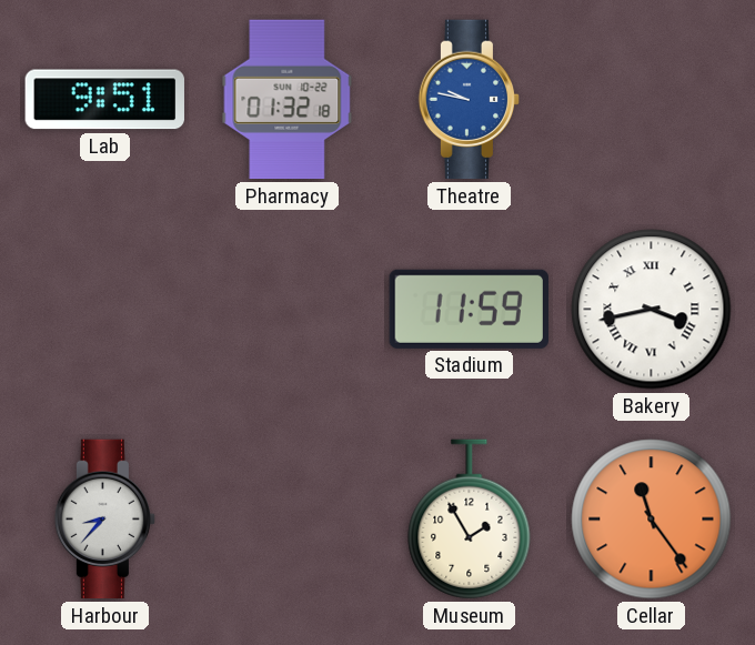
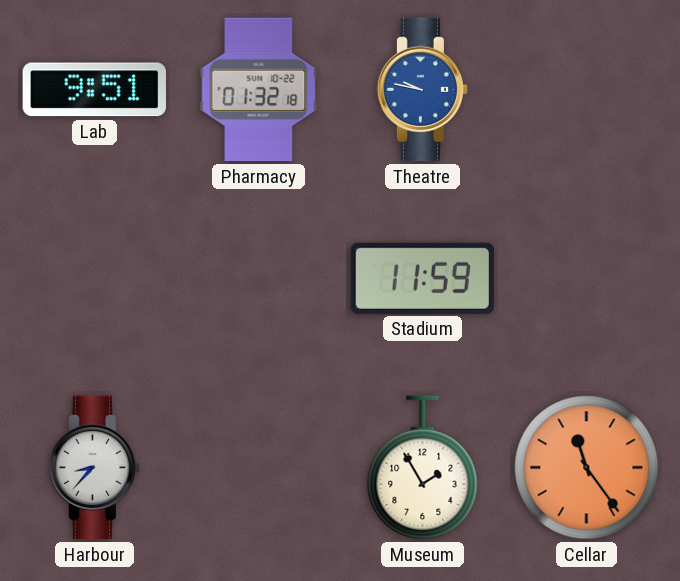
Bakery: 3:43 -> none (652, 310)
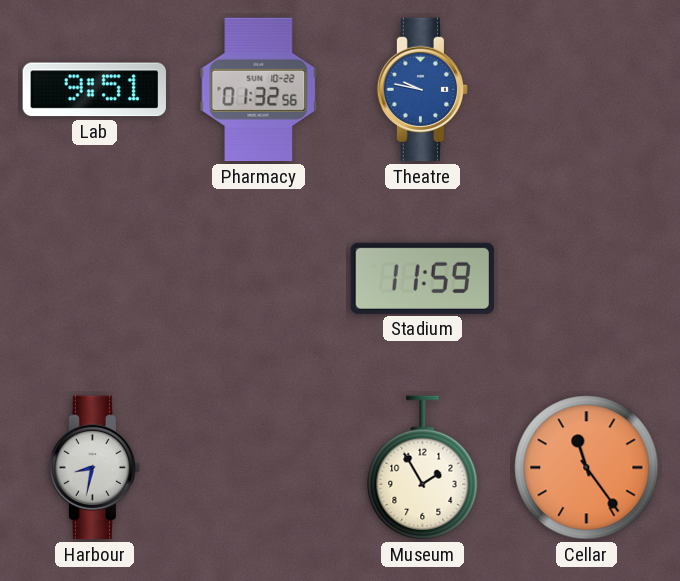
Pharmacy: 01:32:18 -> 01:32:56 (259, 90)
Harbour: 8:37 -> 8:32 (95, 468)
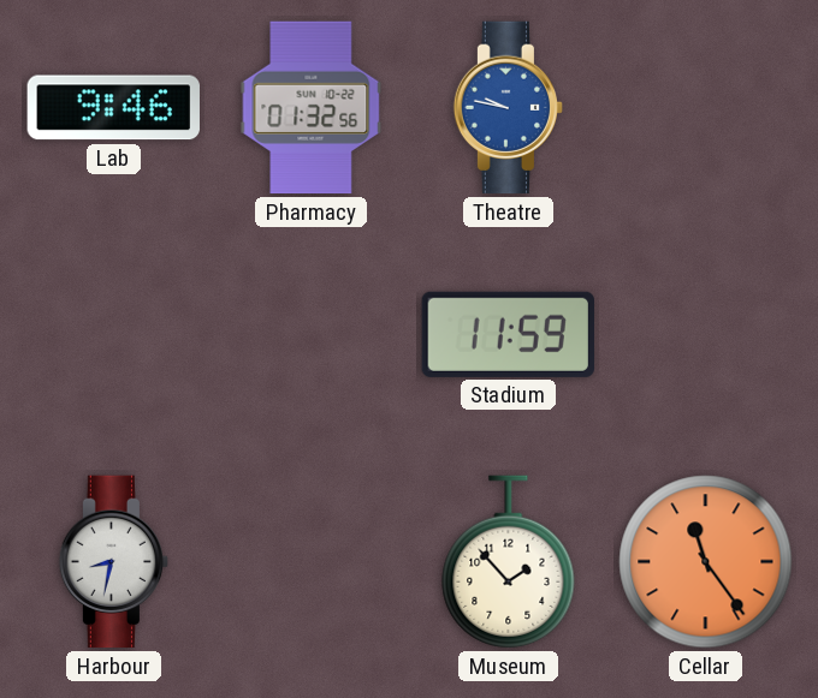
Lab: 9:51 -> 9:46 (113, 108)
Museum: 1:55 -> 1:53 (509, 562)
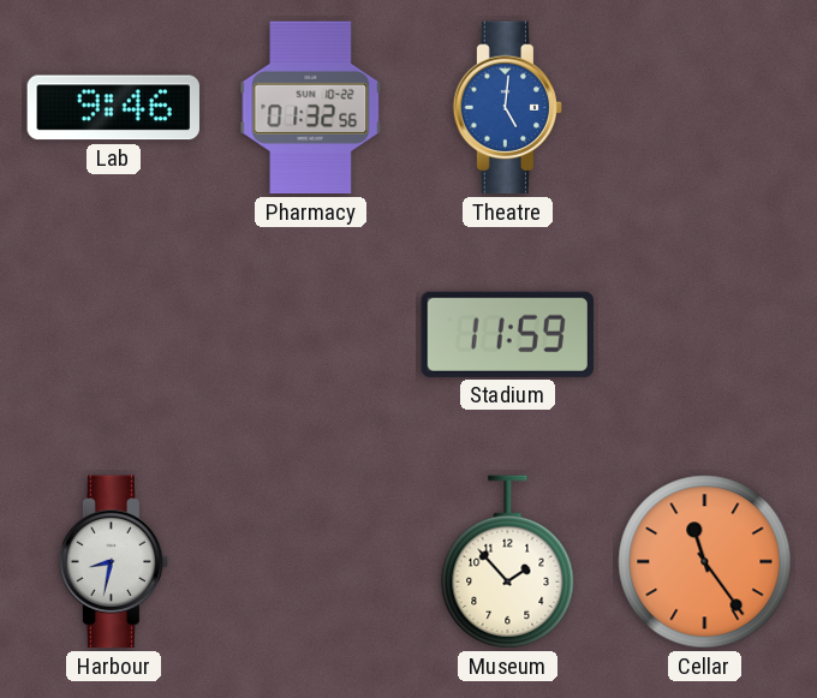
Theatre: 9:47 -> 5:01 (508, 108)
